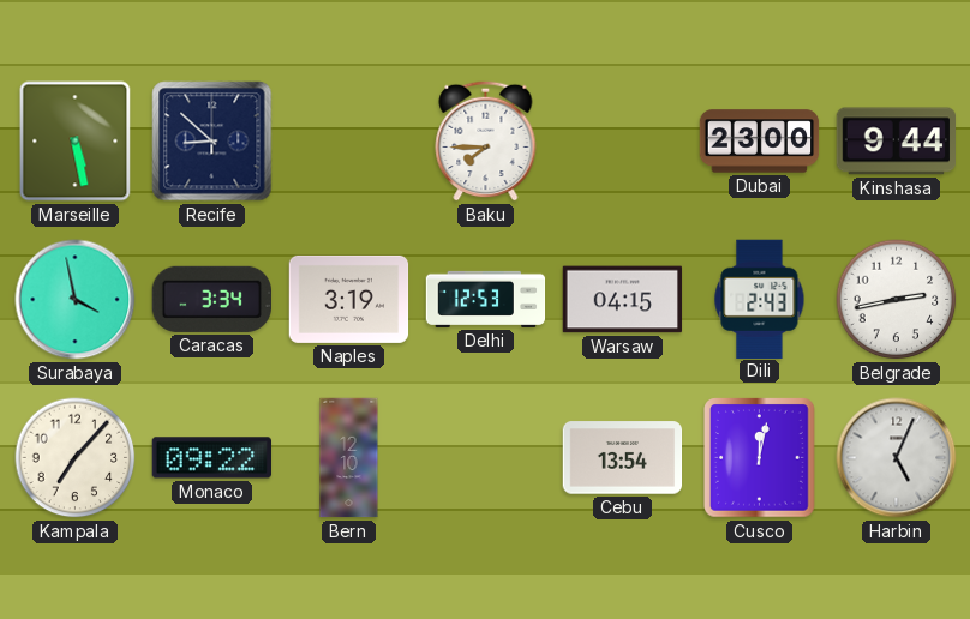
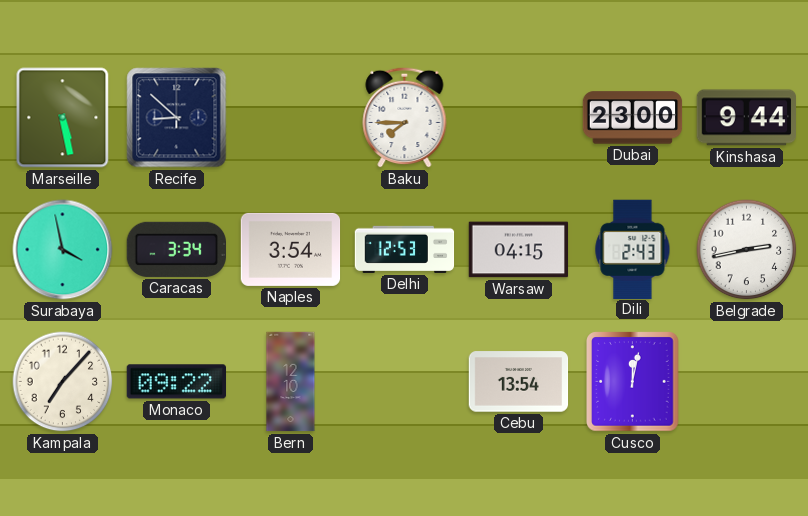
Naples: 3:19 -> 3:54 (291, 249)
Harbin: 5:04 -> none (897, 458)
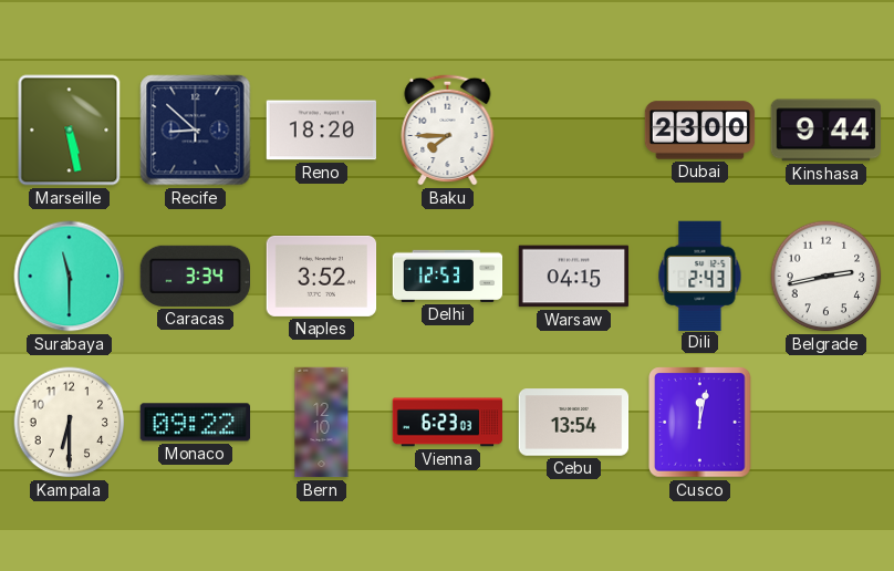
Reno: none -> 18:20 (322, 131)
Surabaya: 3:58 -> 11:30 (70, 277)
Naples: 3:54 -> 3:52 (322, 276)
Kampala: 7:07 -> 6:30 (70, 423)
Vienna: none -> 6:23 (448, 423)
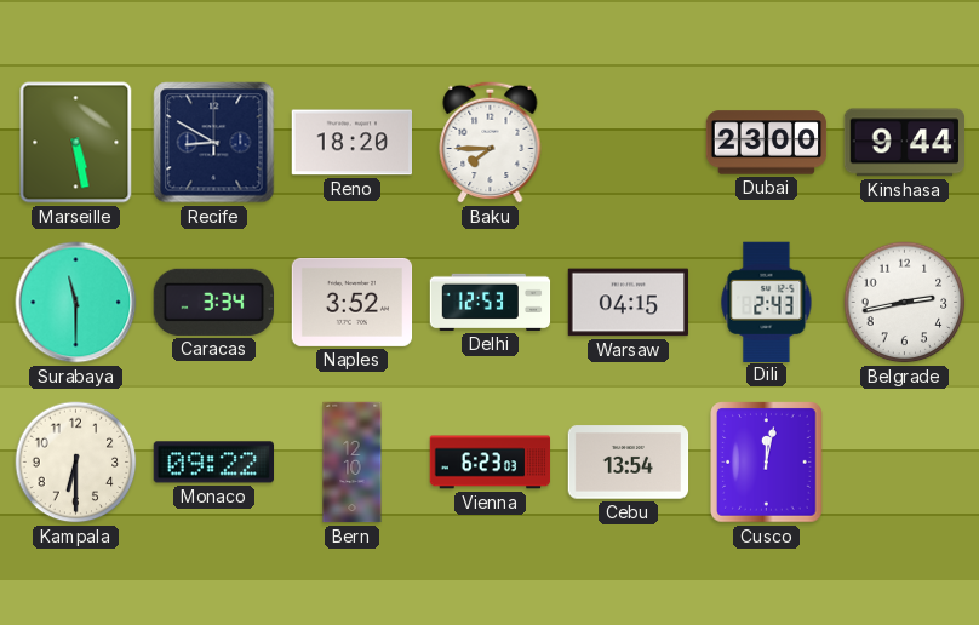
Recife: 8:52 -> 8:50 (214, 143)
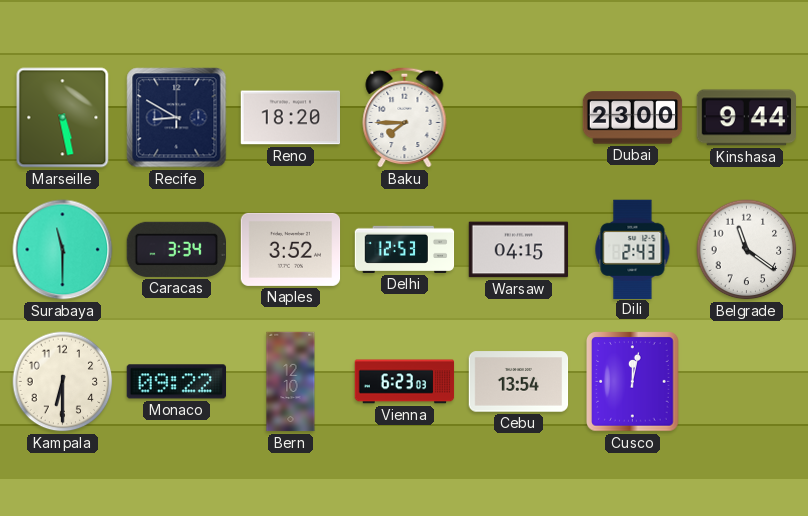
Belgrade: 2:43 -> 11:21 (747, 250)
